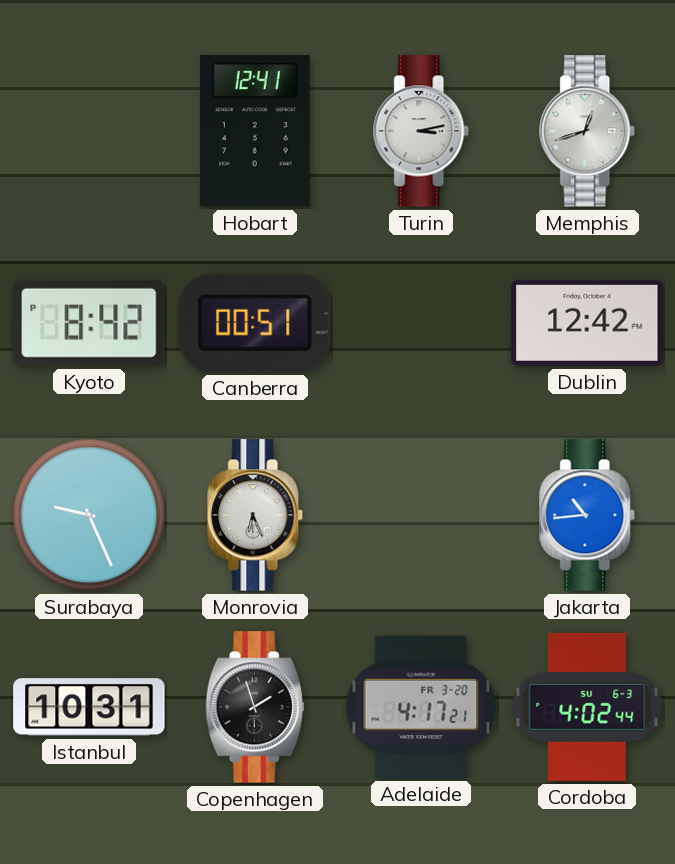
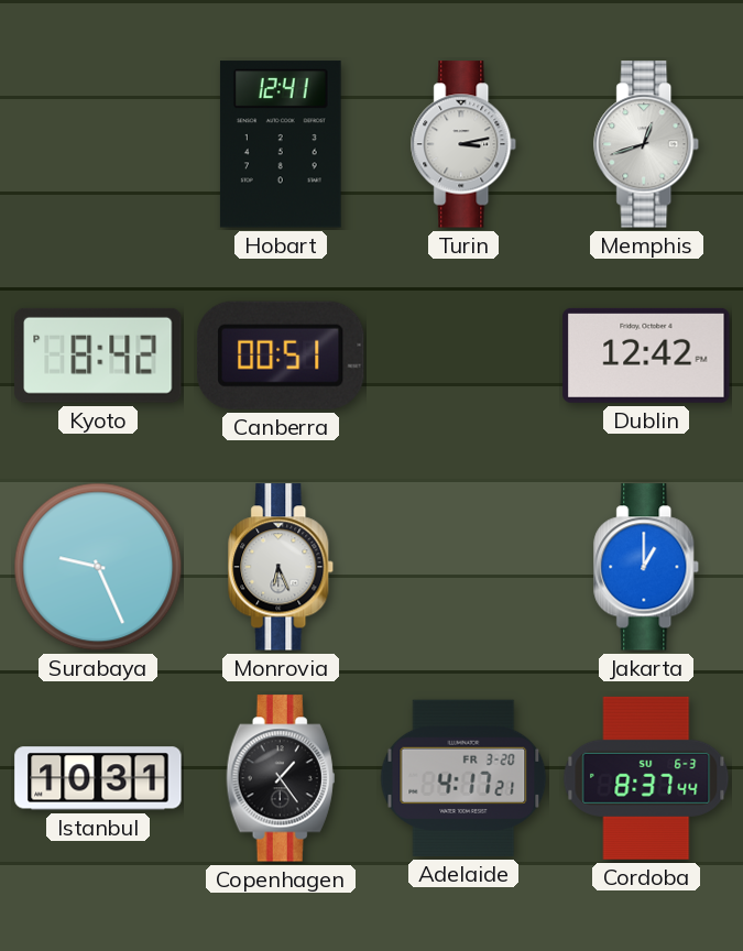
Jakarta: 10:44 -> 1:00 (647, 567)
Copenhagen: 1:57 -> 1:24 (281, 778)
Cordoba: 4:02 -> 8:37 (646, 778)
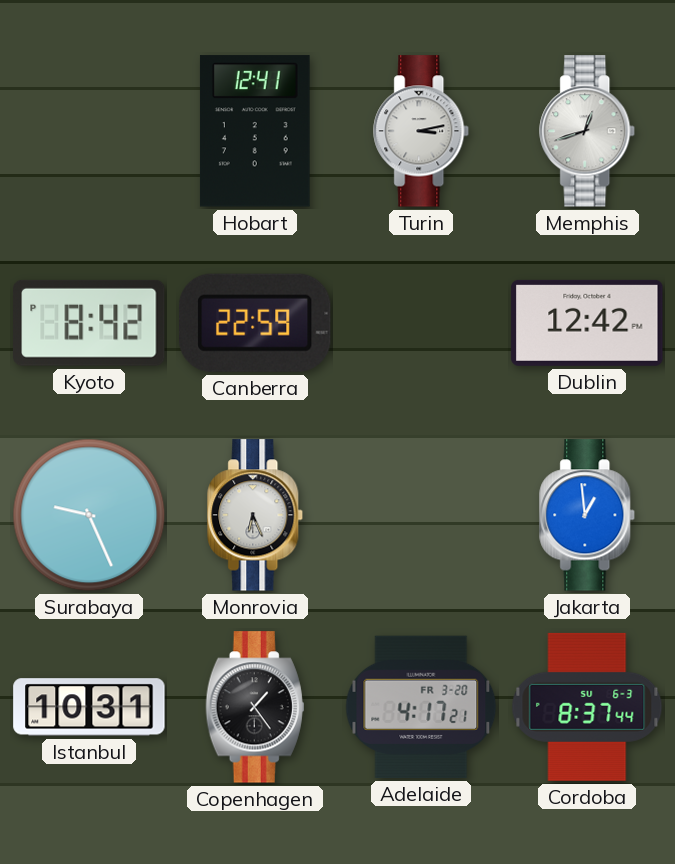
Canberra: 00:51 -> 22:59 (255, 323)
Jakarta: 1:00 -> 12:59 (588, 515)
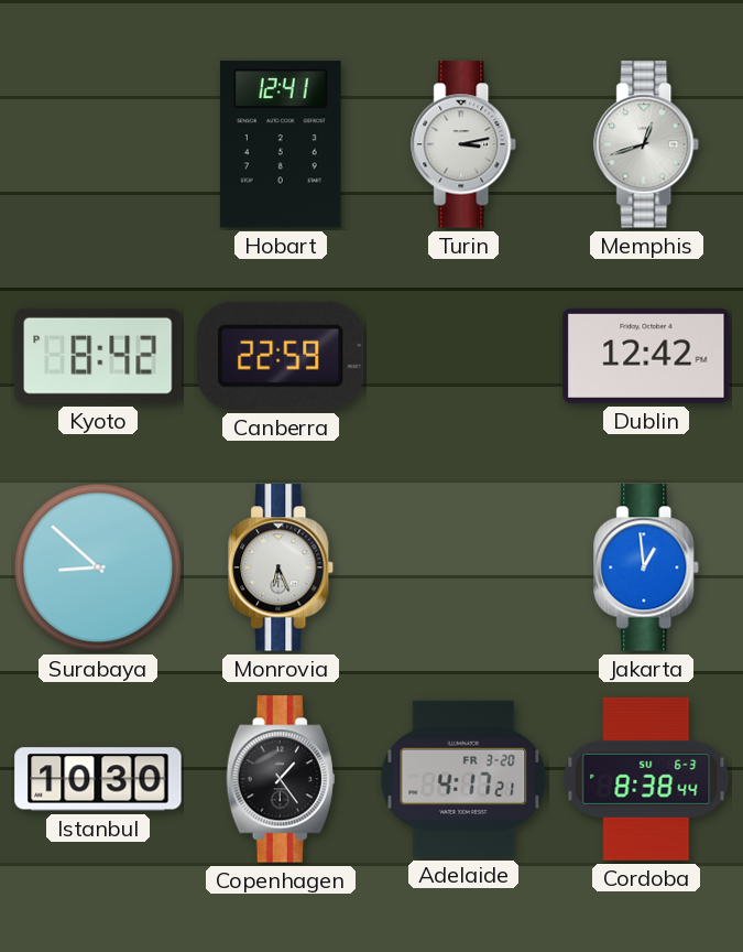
Surabaya: 9:26 -> 8:52 (98, 567)
Istanbul: 10:31 -> 10:30 (98, 779)
Cordoba: 8:37 -> 8:38 (646, 779)
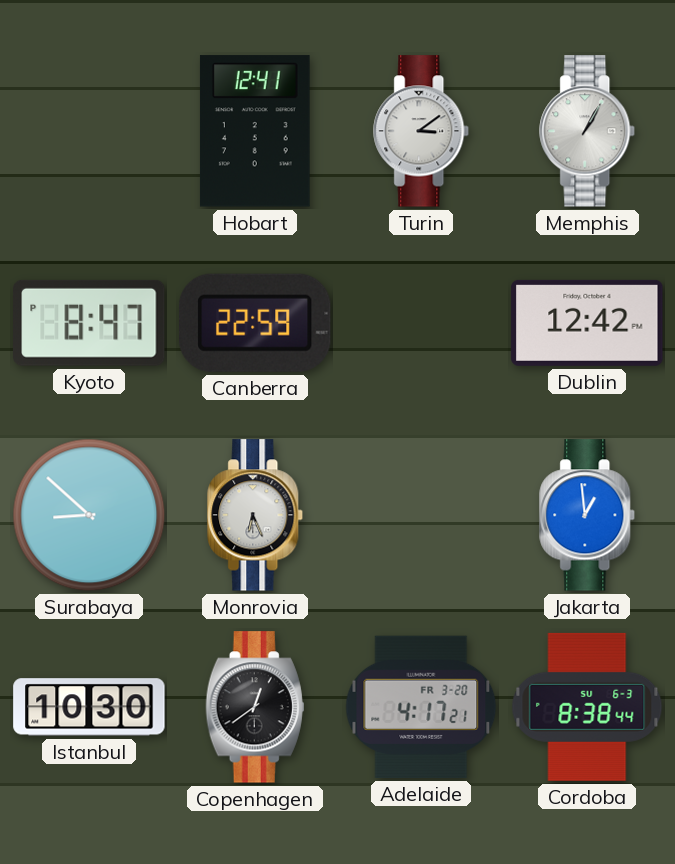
Turin: 3:13 -> 3:09 (422, 131)
Memphis: 12:42 -> 1:05 (588, 131)
Kyoto: 8:42 -> 8:47 (89, 323)
Copenhagen: 1:24 -> 12:39 (255, 707)
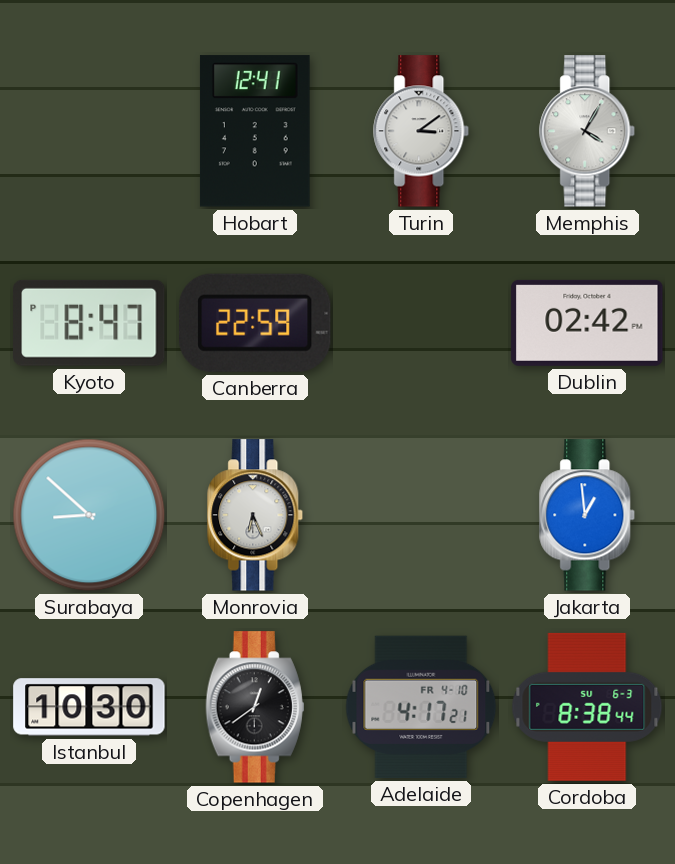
Memphis: 1:05 -> 4:05 (588, 131)
Dublin: 12:42 -> 02:42 (587, 323)
Adelaide date: FR 3-20 -> FR 4-10 (421, 707)
